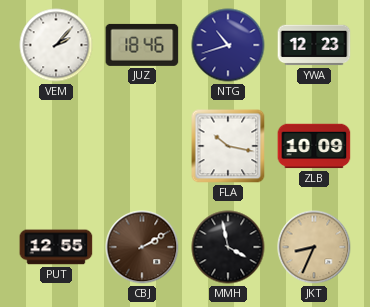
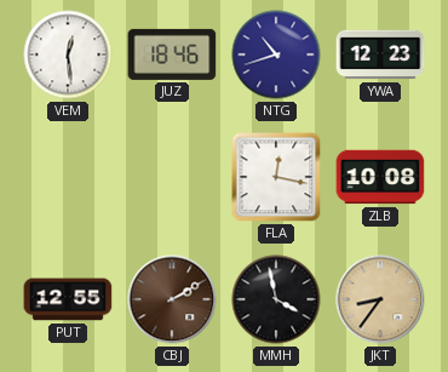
VEM: 2:07 -> 12:29 (68, 55)
FLA: 10:17 -> 12:17 (276, 177)
ZLB: 10:09 -> 10:08 (380, 177)
JKT: 8:34 -> 8:36 (380, 299)
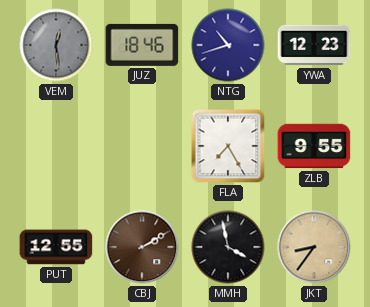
VEM dial: white -> grey (56, 45)
FLA: 12:17 -> 7:25 (228, 146)
ZLB: 10:08 -> 9:55 (314, 146)
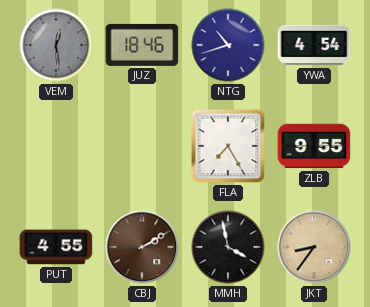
YWA: 12:23 -> 4:54 (314, 45)
PUT: 12:55 -> 4:55 (56, 247)
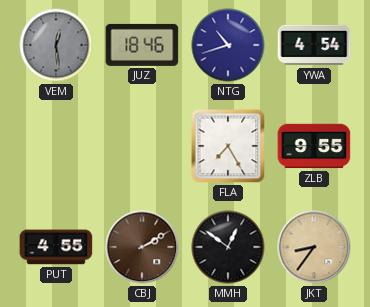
MMH: 3:58 -> 12:51 (228, 247)
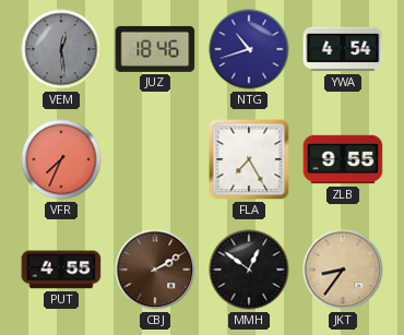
VFR: none -> 7:34 (61, 159)
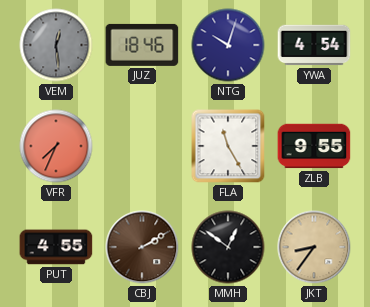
NTG: 10:42 -> 10:03 (228, 45)
FLA: 7:25 -> 11:25 (228, 146)
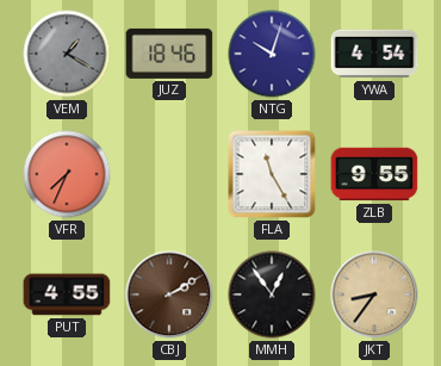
VEM: 12:29 -> 1:20 (67, 54)
MMH: 12:51 -> 12:54 (272, 294)
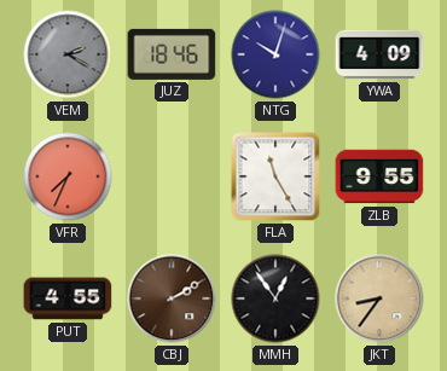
VEM: 1:20 -> 2:20 (68, 54)
YWA: 4:54 -> 4:09 (379, 54)
